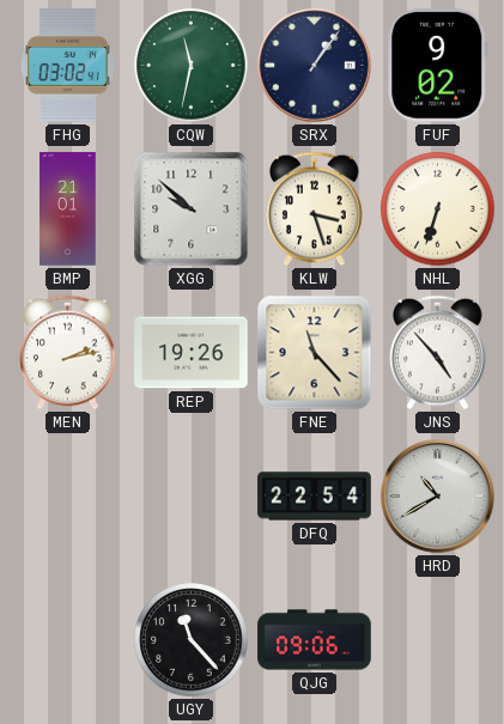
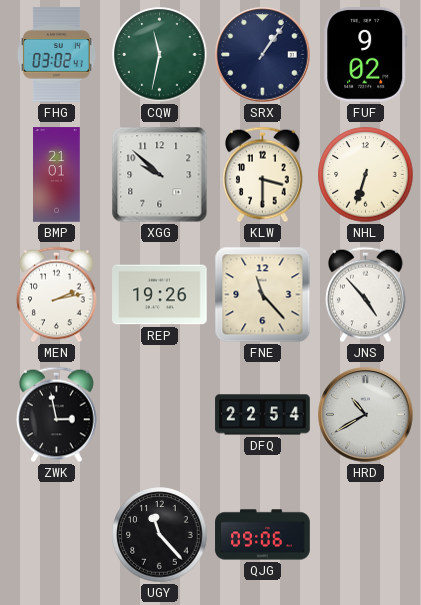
KLW: 3:27 -> 3:30 (263, 175)
ZWK: none -> 2:58 (57, 415)
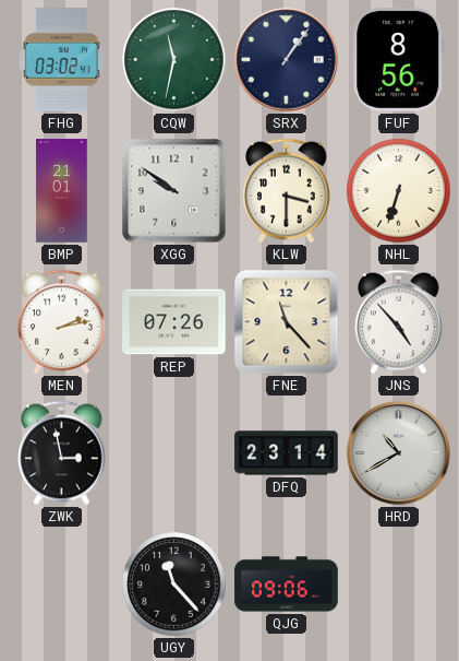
FUF: 9:02 -> 8:56 (399, 60)
XGG: 9:52 -> 9:51 (174, 191)
REP: 19:26 -> 07:26 (174, 322)
DFQ: 22:54 -> 23:14 (287, 453)
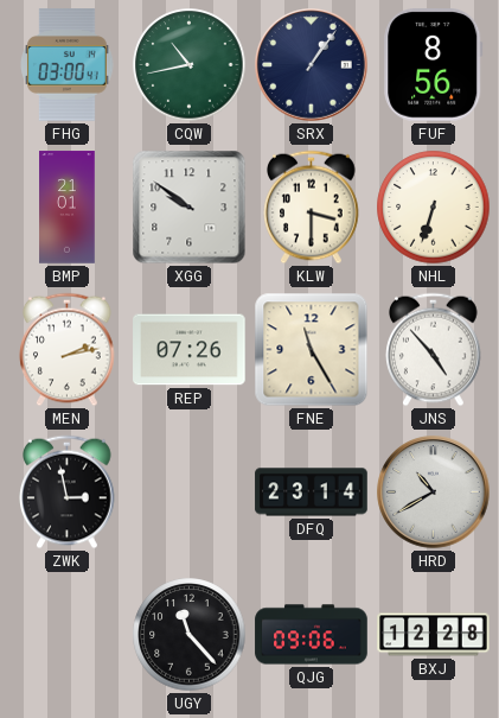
FHG: 03:02 -> 03:00 (68, 65)
CQW: 11:32 -> 10:43 (190, 65)
FNE: 11:23 -> 11:25 (312, 350)
BXJ: none -> 12:28 (434, 635)
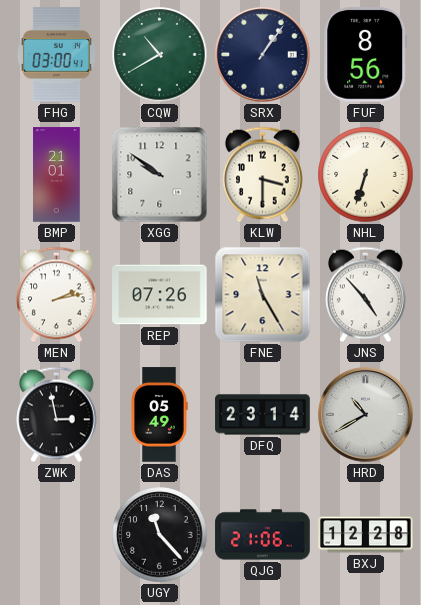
CQW: 10:43 -> 10:40 (160, 55)
DAS: none -> 05:49 (159, 415)
QJG: 09:06 -> 21:06 (263, 535)
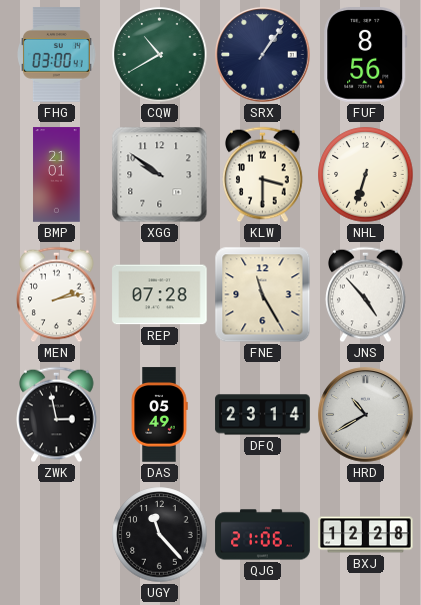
REP: 07:26 -> 07:28 (160, 295)
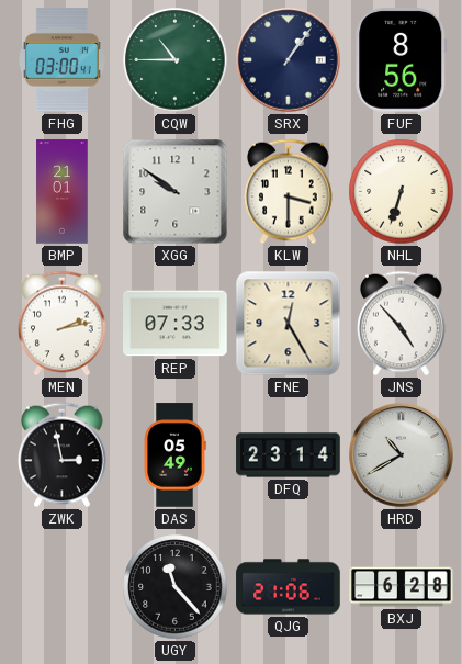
CQW: 10:40 -> 10:45 (176, 60)
REP: 07:28 -> 07:33 (176, 324)
FNE: 11:25 -> 12:25 (289, 324)
BXJ: 12:28 -> 6:28 (402, 587)
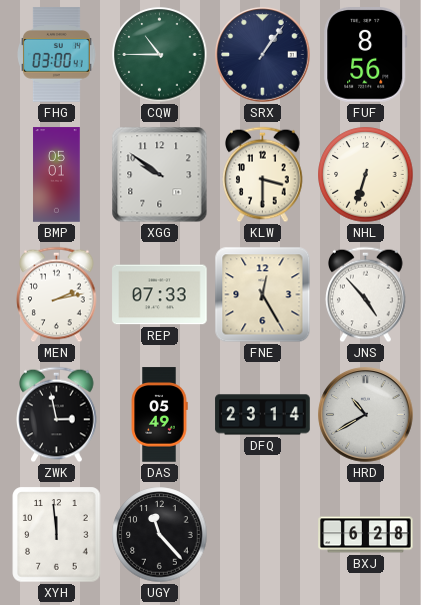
BMP: 21:01 -> 05:01 (57, 175)
XYH: none -> 11:59 (57, 535)
QJG: 21:06 -> none (289, 587)
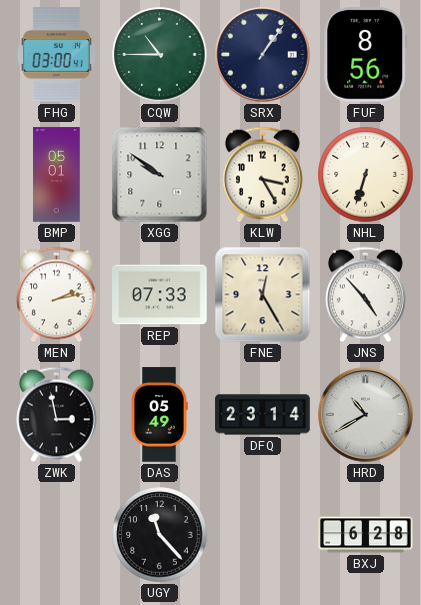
KLW: 3:30 -> 3:25 (263, 175)
XYH: 11:59 -> none (57, 535)
